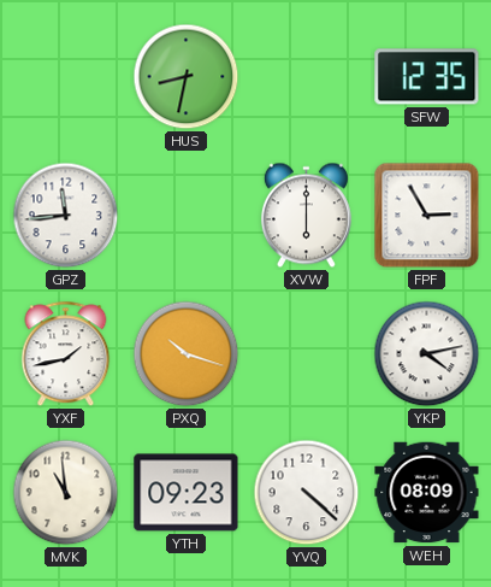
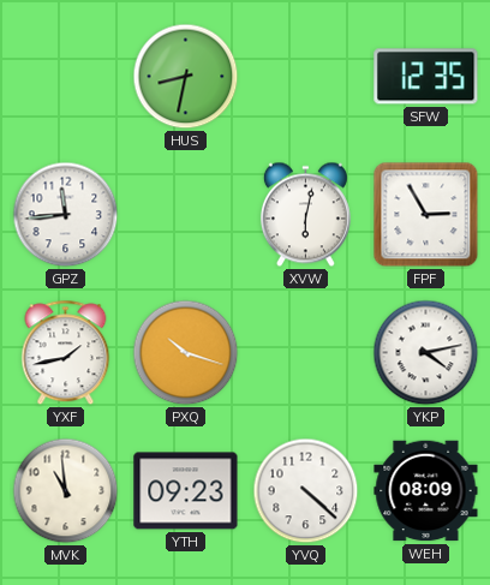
XVW: 6:00 -> 6:02 (305, 215)
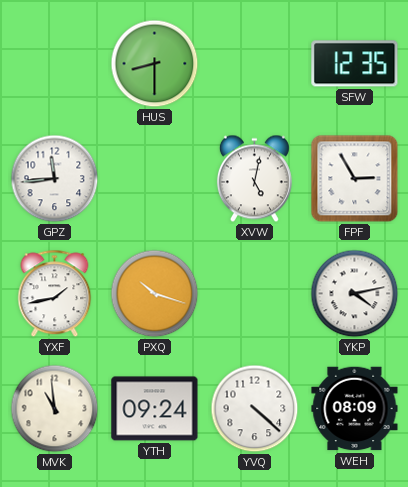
HUS: 8:32 -> 8:30 (155, 64)
XVW: 6:02 -> 5:02 (254, 179)
YTH: 09:23 -> 09:24 (155, 409)
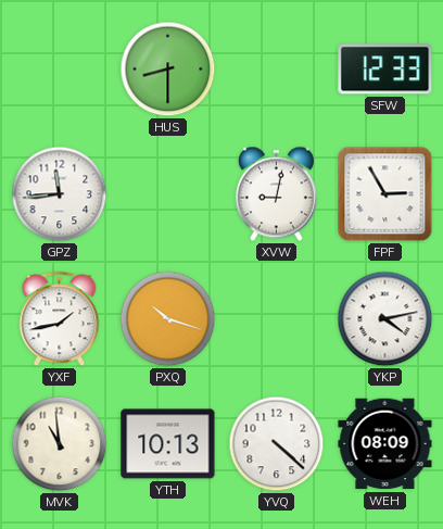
SFW: 12:35 -> 12:33 (385, 70)
XVW: 5:02 -> 9:02 (276, 194)
YTH: 09:24 -> 10:13 (168, 444)
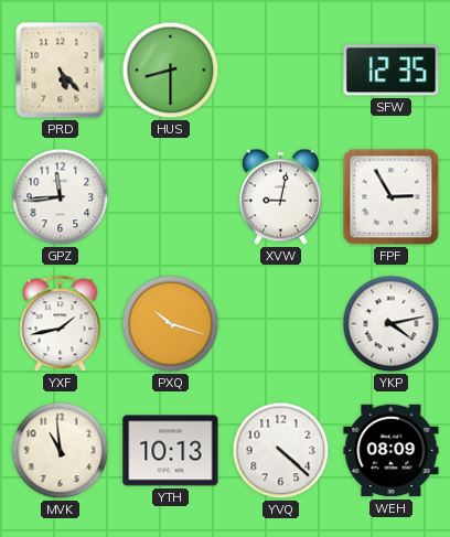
PRD: none -> 5:23 (61, 71)
SFW: 12:33 -> 12:35 (392, 71)
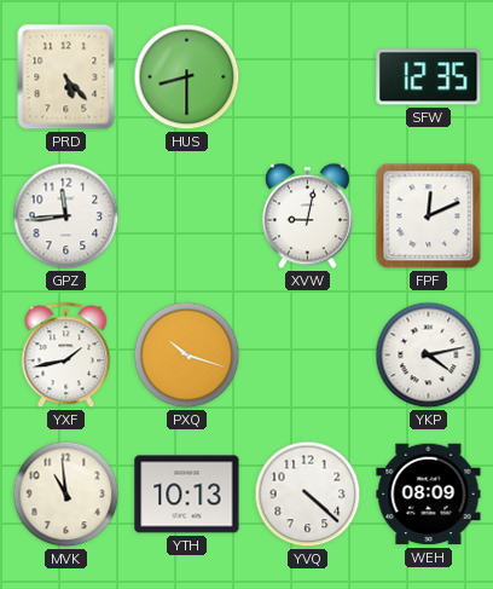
FPF: 2:55 -> 12:11 (429, 216)
